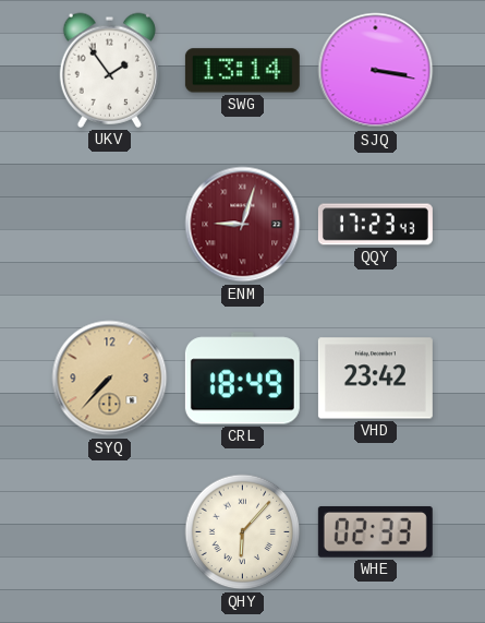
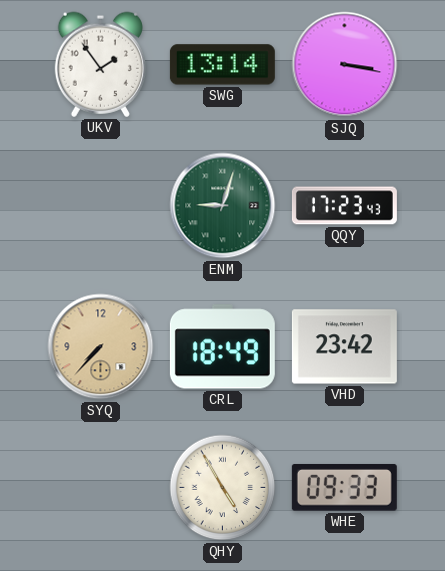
ENM dial: burgundy -> green (223, 206)
QHY: 6:07 -> 4:55 (223, 488)
WHE: 02:33 -> 09:33 (344, 488)
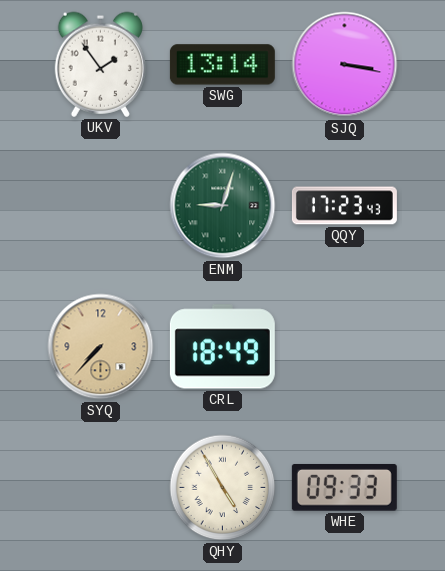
VHD: 23:42 -> none (344, 347)
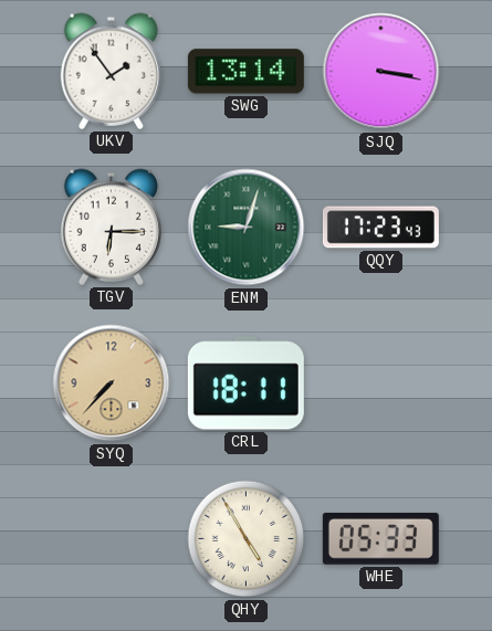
TGV: none -> 6:15 (111, 227)
CRL: 18:49 -> 18:11 (245, 383)
WHE: 09:33 -> 05:33 (380, 539)
